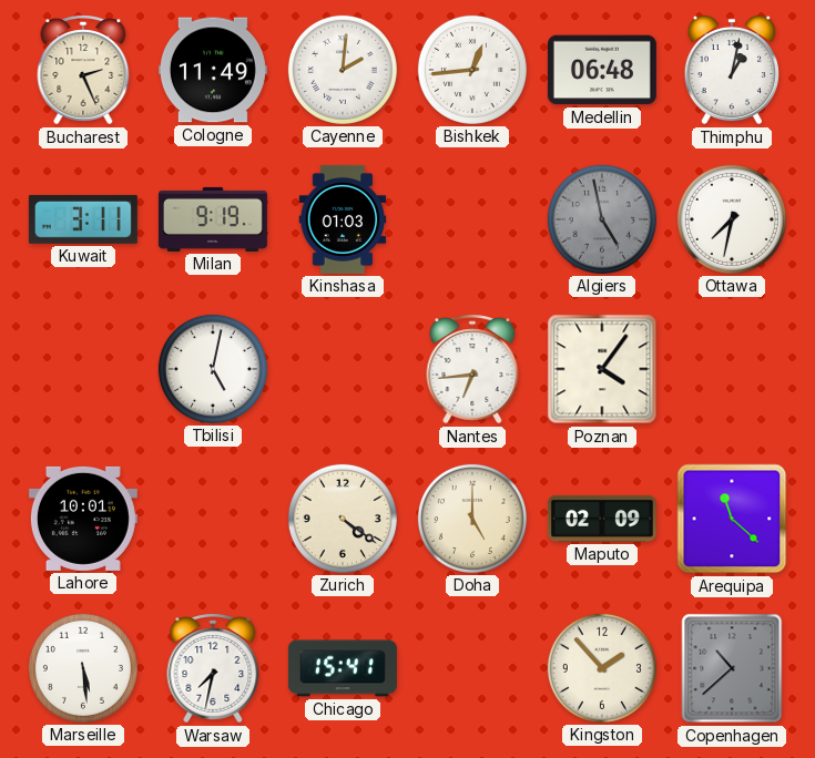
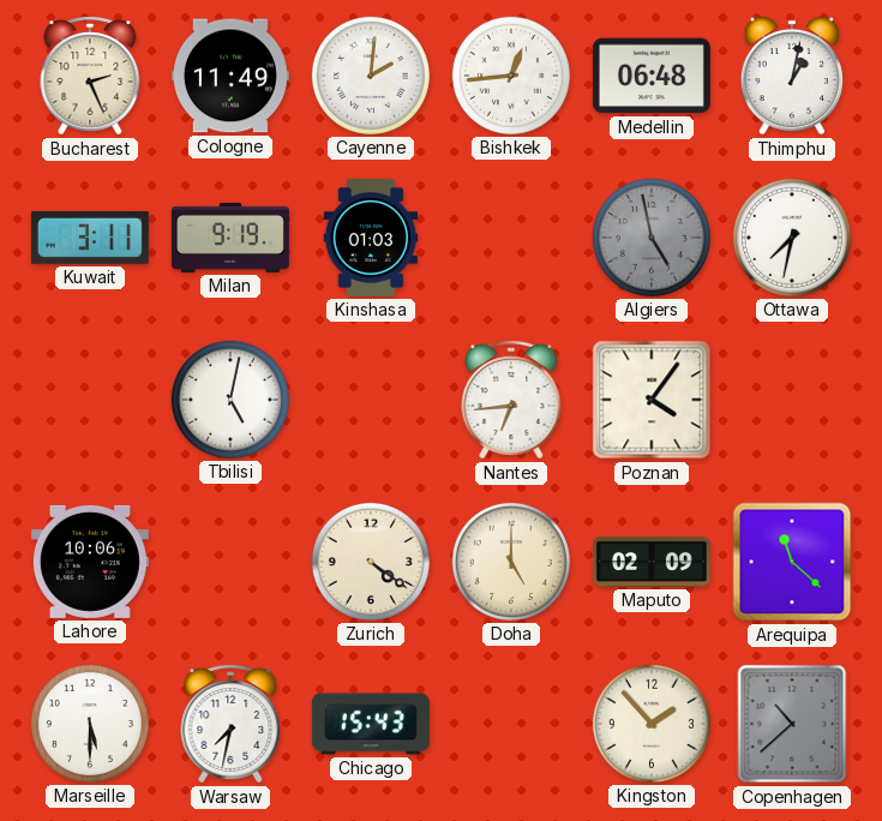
Lahore: 10:01 -> 10:06 (90, 562)
Marseille: 5:29 -> 5:30 (90, 724)
Chicago: 15:41 -> 15:43 (371, 724)
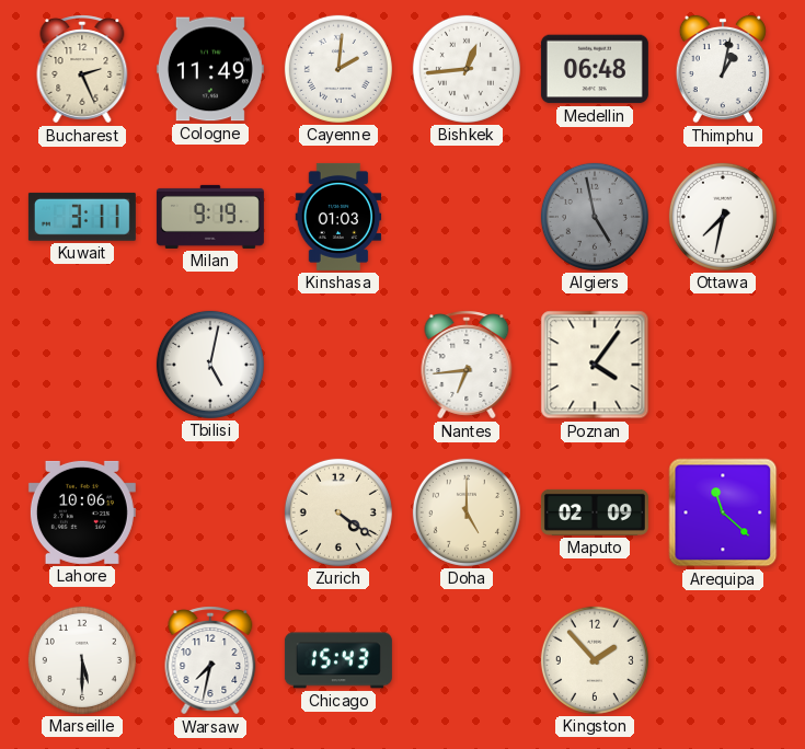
Copenhagen: 10:38 -> none (792, 724)
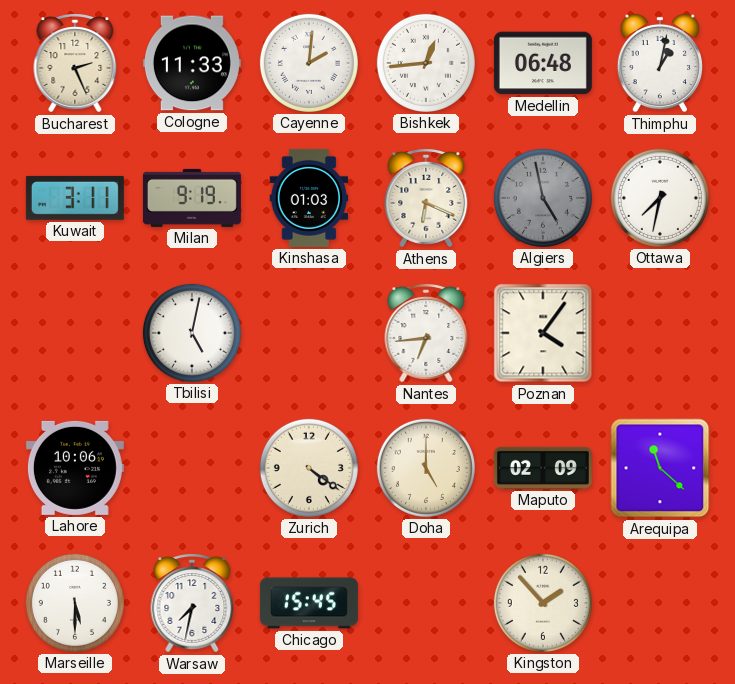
Cologne: 11:49 -> 11:33 (192, 63)
Athens: none -> 6:19 (426, 198)
Chicago: 15:43 -> 15:45 (309, 603)
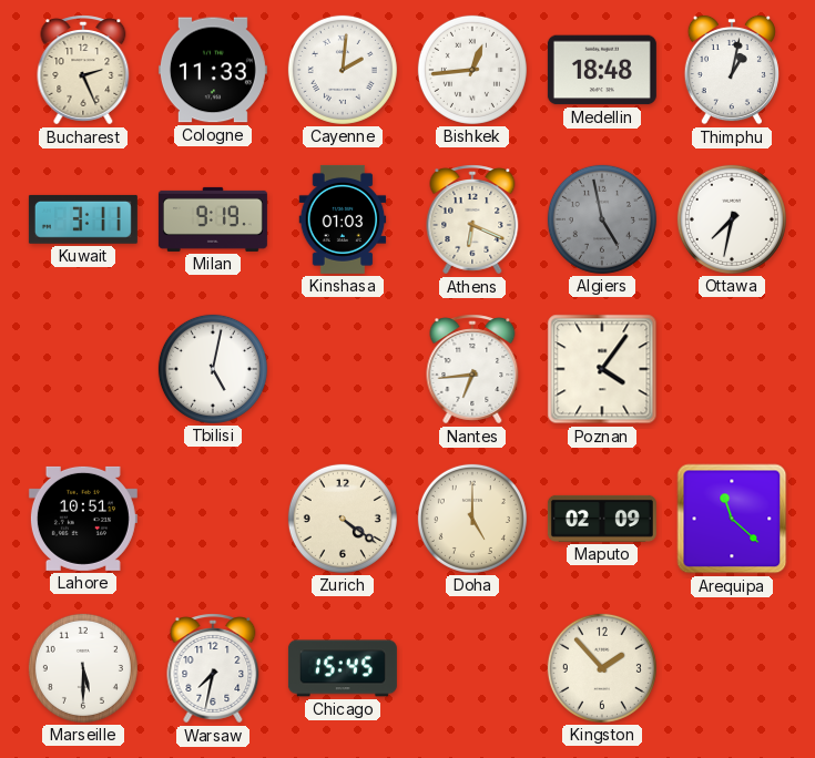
Medellin: 06:48 -> 18:48 (602, 70)
Lahore: 10:06 -> 10:51 (83, 519)
